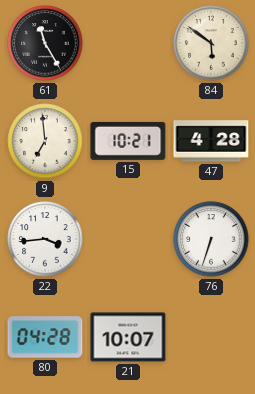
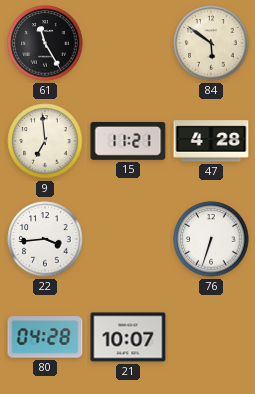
15: 10:21 -> 11:21 (128, 141)
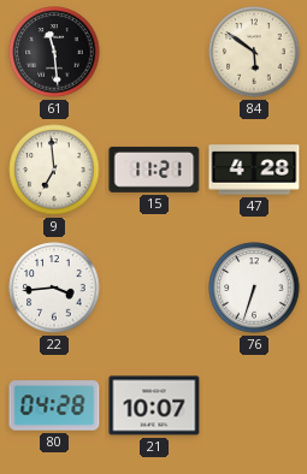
61: 11:25 -> 11:29 (54, 52)
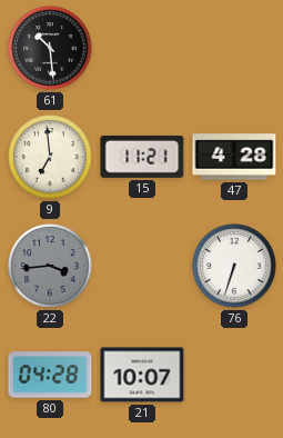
61: 11:29 -> 10:29 (50, 48)
84: 5:51 -> none (254, 52)
22 dial: white -> grey (50, 266)
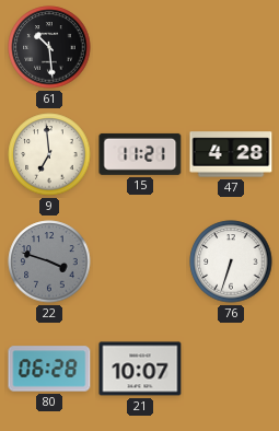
22: 3:44 -> 3:48 (49, 261)
80: 04:28 -> 06:28 (49, 369)
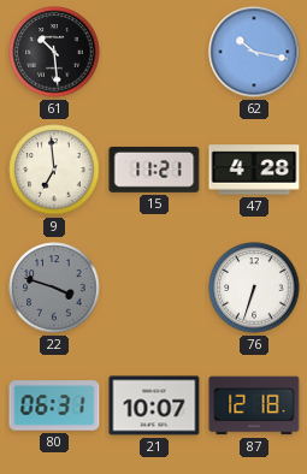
62: none -> 10:17 (254, 52)
80: 06:28 -> 06:31 (54, 405)
87: none -> 12:18 (254, 405)
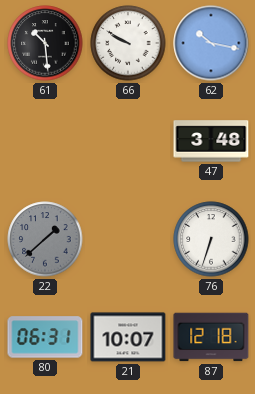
66: none -> 9:50 (128, 43)
9: 6:59 -> none (54, 170)
15: 11:21 -> none (154, 170)
47: 4:28 -> 3:48 (211, 141)
22: 3:48 -> 1:38 (45, 239)
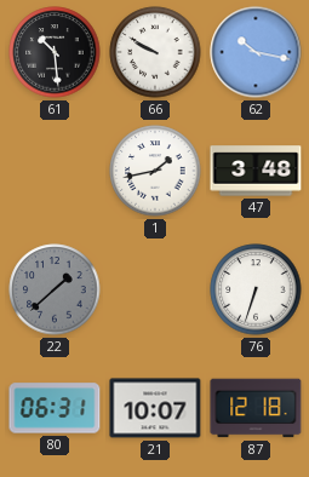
1: none -> 1:43 (155, 171)
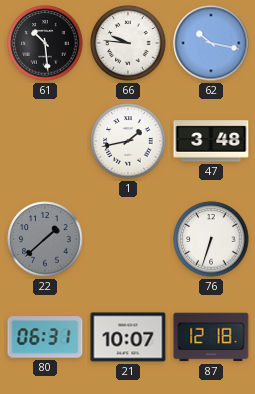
66: 9:50 -> 9:46 (128, 43)
